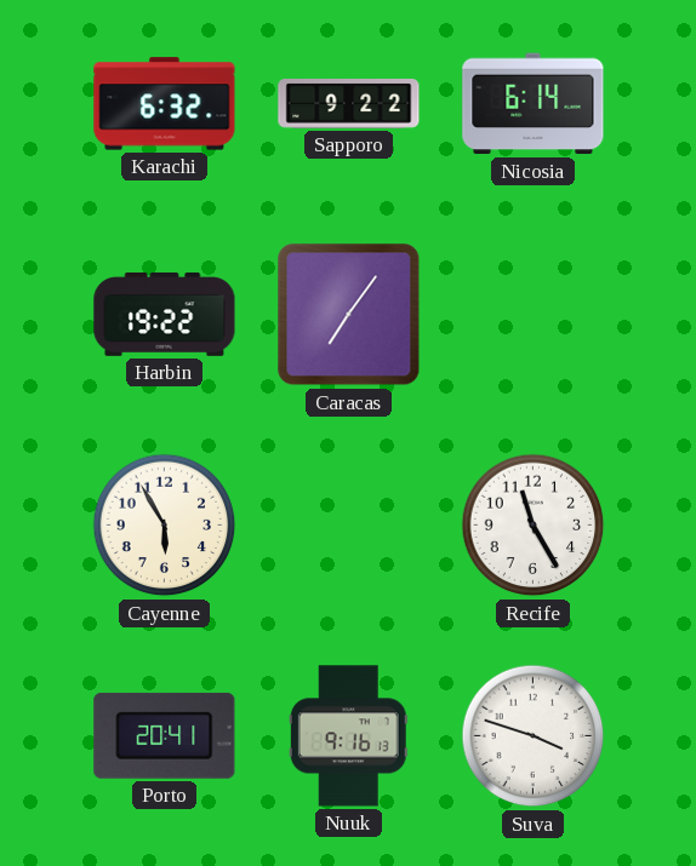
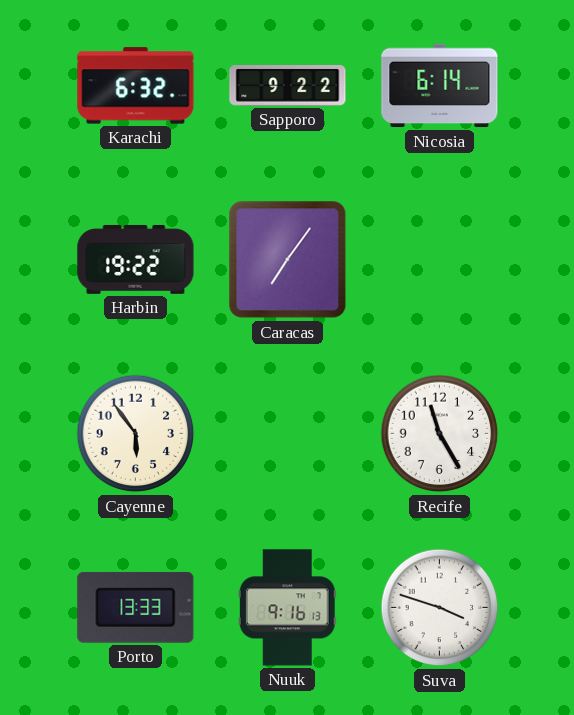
Cayenne: 5:55 -> 5:54 (136, 434)
Porto: 20:41 -> 13:33 (136, 607)
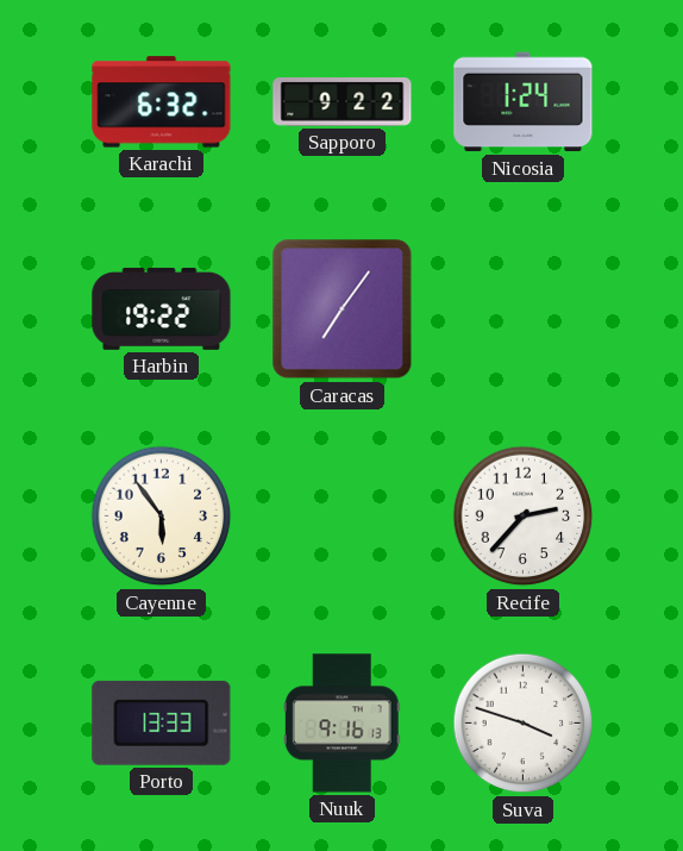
Nicosia: 6:14 -> 1:24 (524, 102)
Recife: 11:25 -> 2:37 (524, 517)
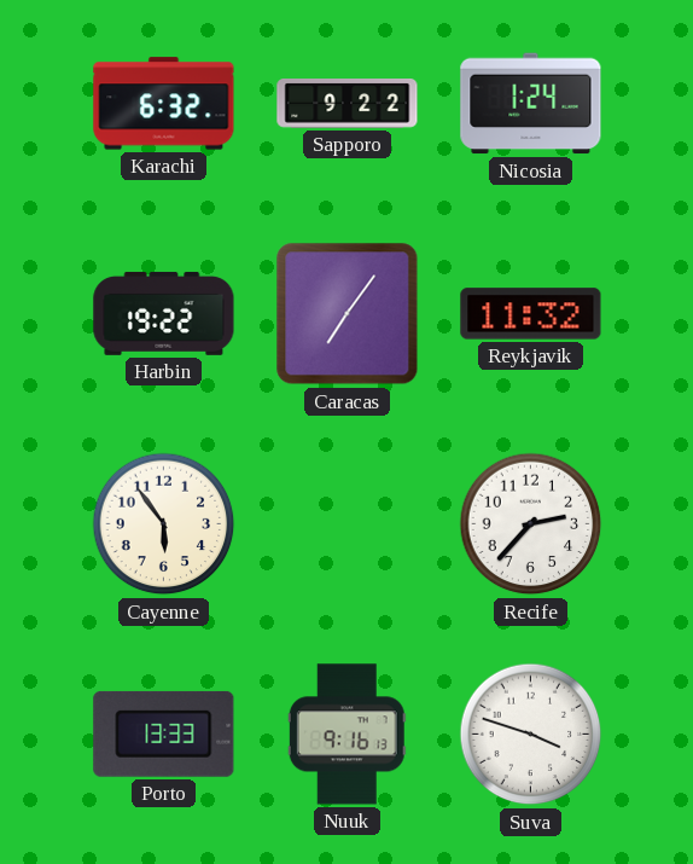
Reykjavik: none -> 11:32 (531, 314)
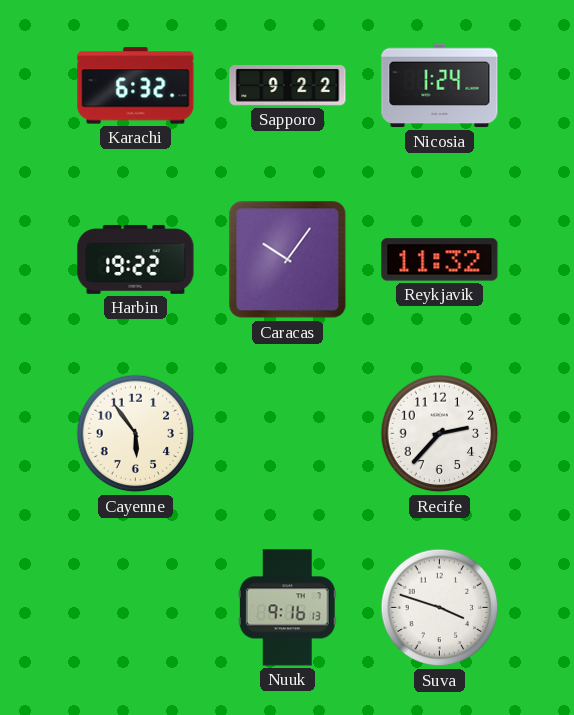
Caracas: 7:06 -> 10:06 (288, 260)
Porto: 13:33 -> none (164, 733)
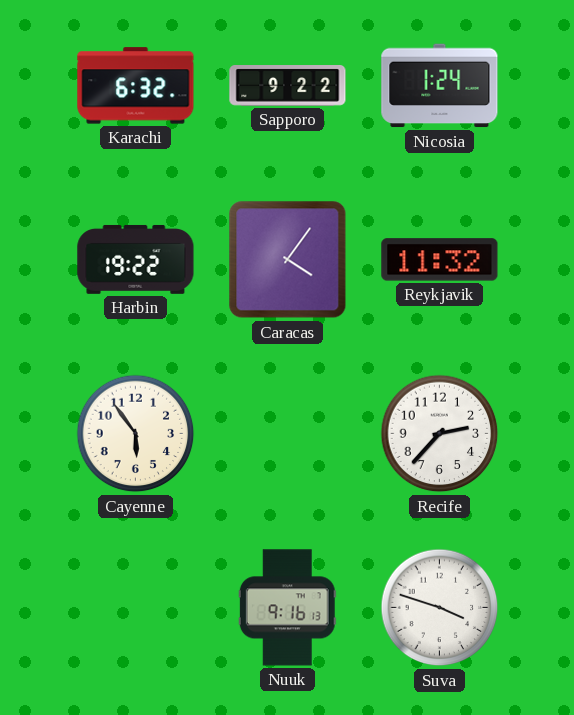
Caracas: 10:06 -> 4:06 (288, 260)
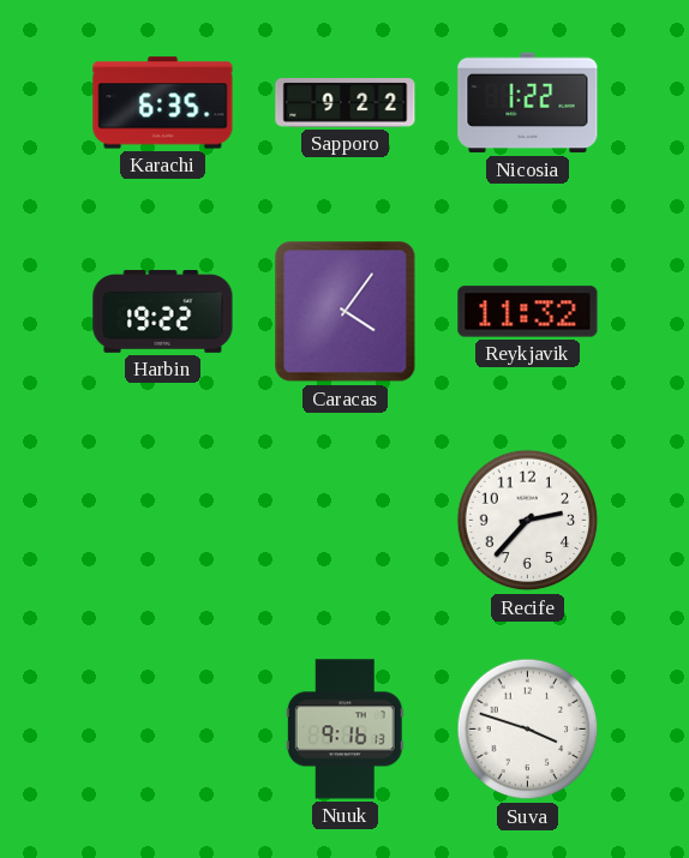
Karachi: 6:32 -> 6:35 (163, 103)
Nicosia: 1:24 -> 1:22 (528, 103)
Cayenne: 5:54 -> none (136, 434)
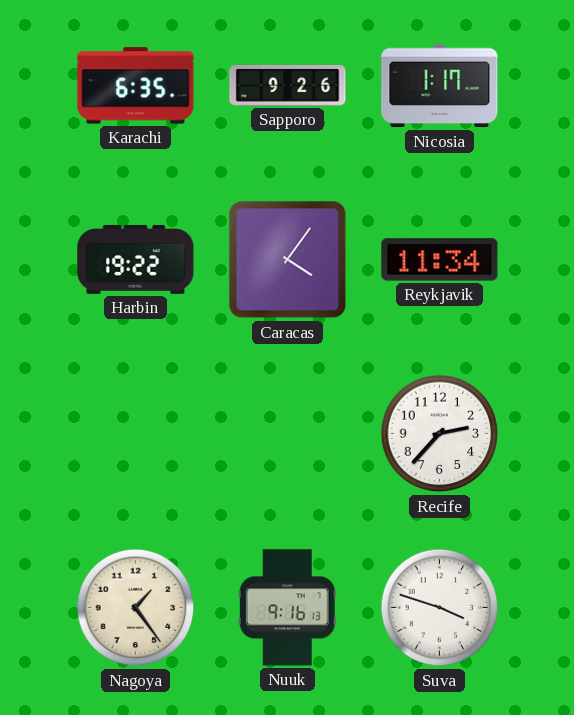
Sapporo: 9:22 -> 9:26 (288, 86)
Nicosia: 1:22 -> 1:17 (440, 86)
Reykjavik: 11:32 -> 11:34 (440, 260)
Nagoya: none -> 1:24 (136, 608)
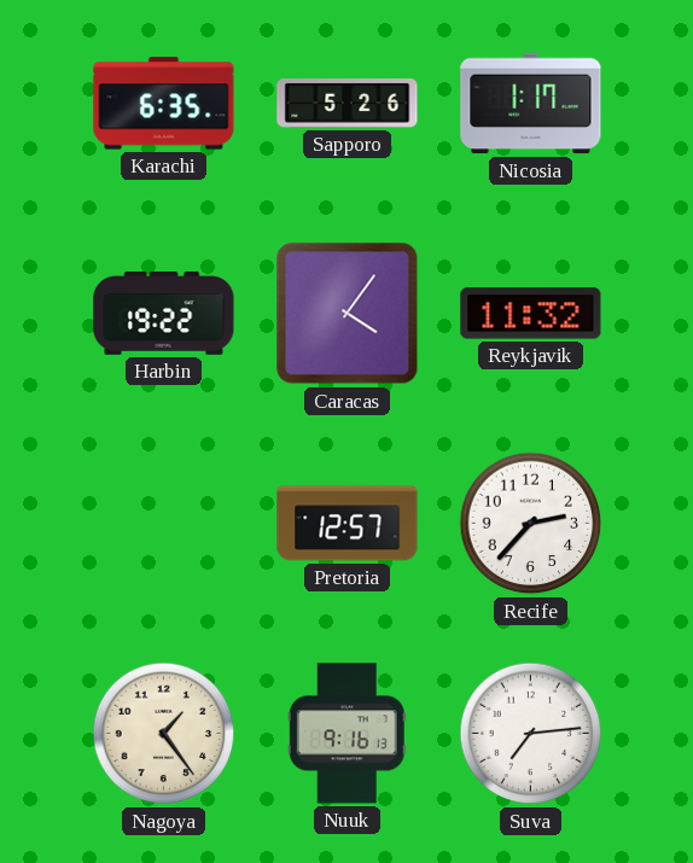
Sapporo: 9:26 -> 5:26 (348, 104)
Reykjavik: 11:34 -> 11:32 (531, 314)
Pretoria: none -> 12:57 (348, 524)
Suva: 3:48 -> 7:14 (531, 734)
